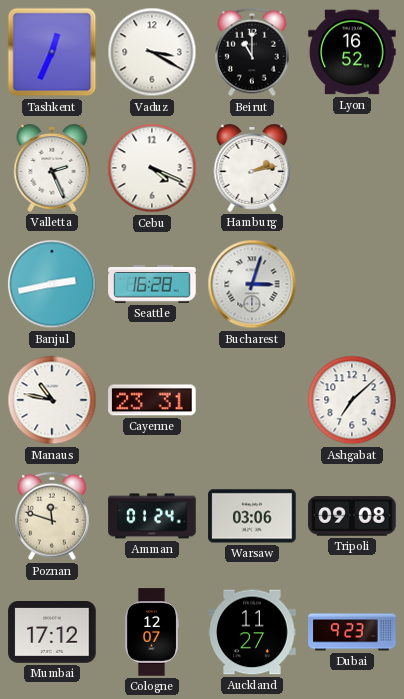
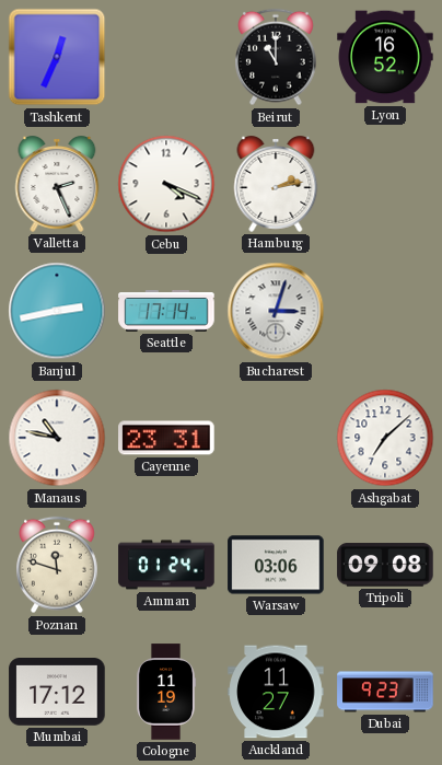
Vaduz: 3:20 -> none (152, 52)
Seattle: 16:28 -> 17:14 (166, 312)
Cologne: 12:07 -> 11:19 (166, 692)
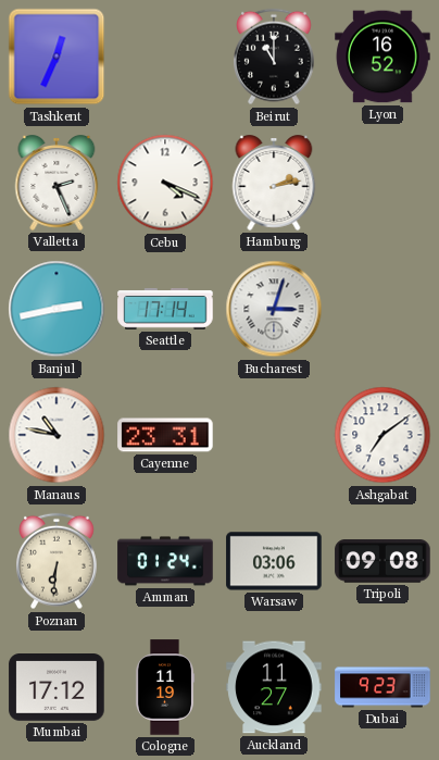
Ashgabat: 7:08 -> 7:09 (382, 435)
Poznan: 11:48 -> 6:31 (58, 561)
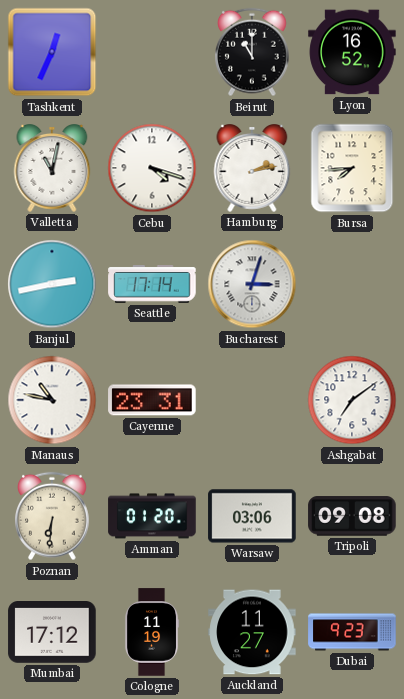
Valletta: 2:26 -> 11:02 (52, 169)
Cebu: 4:19 -> 4:18 (152, 168)
Bursa: none -> 7:44 (352, 168)
Amman: 01:24 -> 01:20 (152, 516)
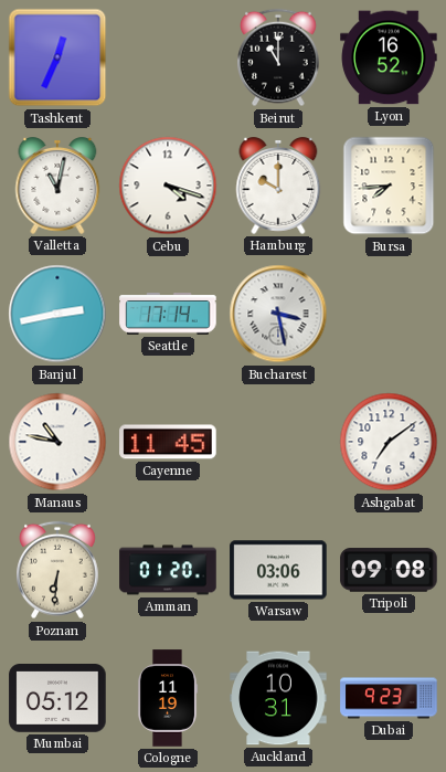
Hamburg: 2:13 -> 10:00 (278, 187)
Bucharest: 3:03 -> 3:28 (278, 314)
Cayenne: 23:31 -> 11:45 (168, 442)
Mumbai: 17:12 -> 05:12 (57, 699)
Auckland: 11:27 -> 10:31 (278, 698)
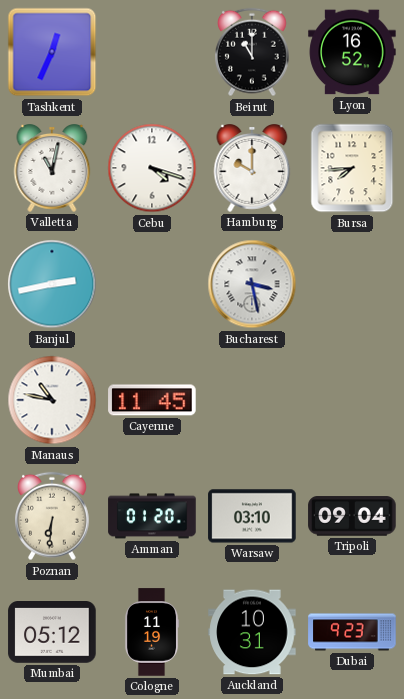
Seattle: 17:14 -> none (168, 315)
Ashgabat: 7:09 -> none (389, 442)
Warsaw: 03:06 -> 03:10 (252, 516)
Tripoli: 09:08 -> 09:04 (352, 516)
